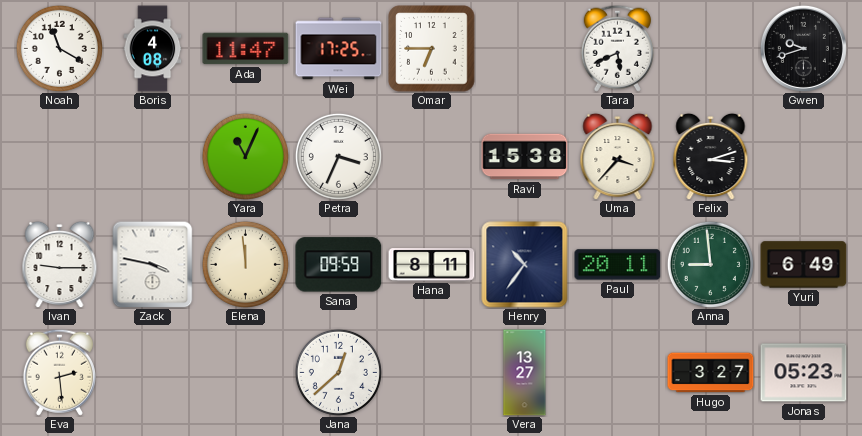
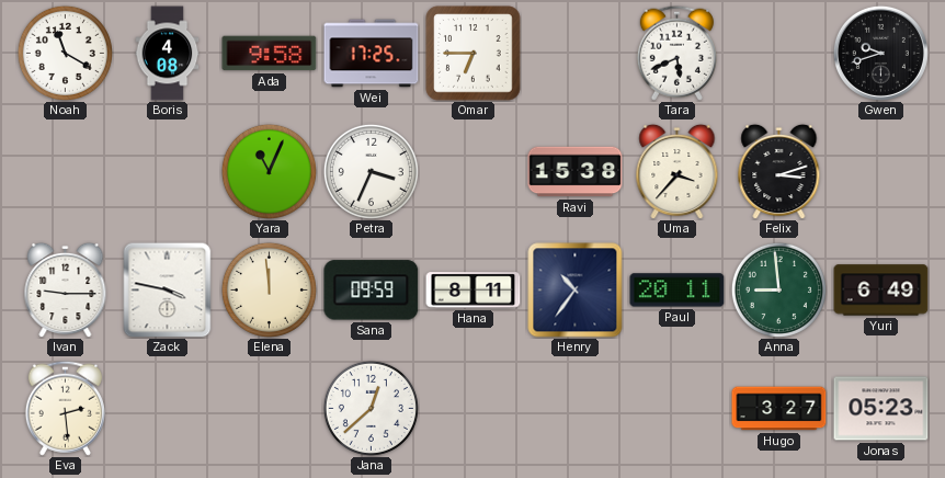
Ada: 11:47 -> 9:58 (270, 54)
Vera: 13:27 -> none (525, 373)
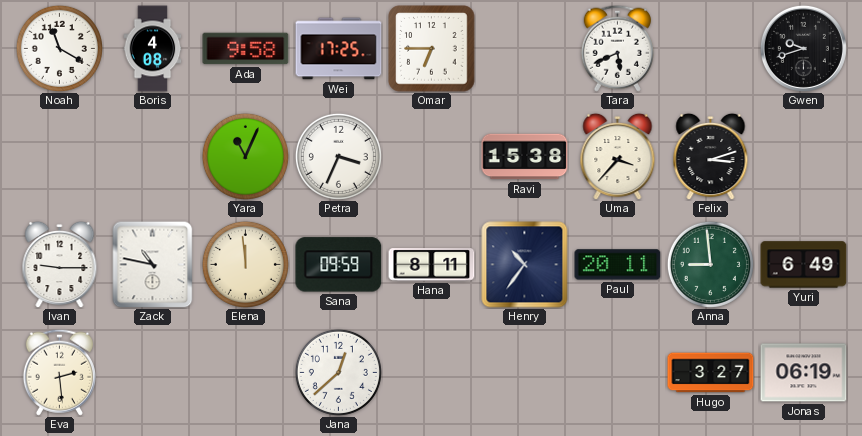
Zack: 3:47 -> 10:47 (153, 264)
Jonas: 05:23 -> 06:19 (804, 373)
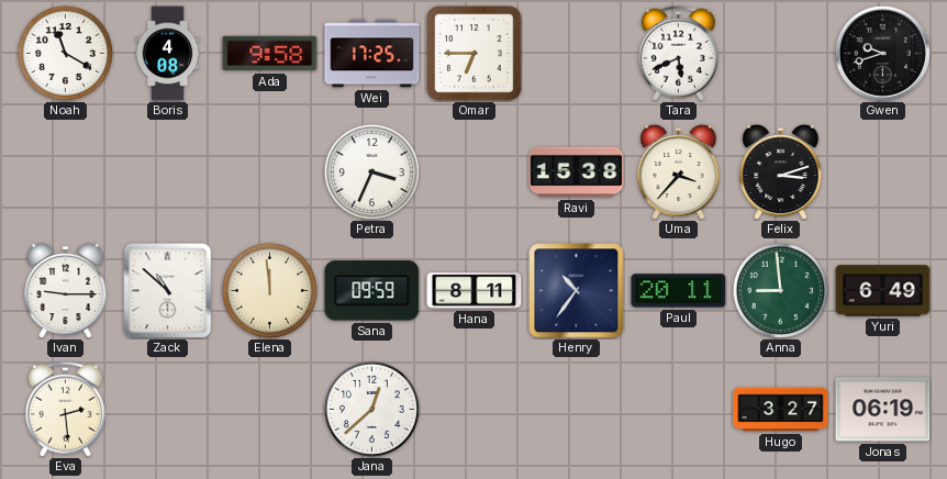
Yara: 11:04 -> none (245, 156)
Zack: 10:47 -> 10:52 (168, 290)
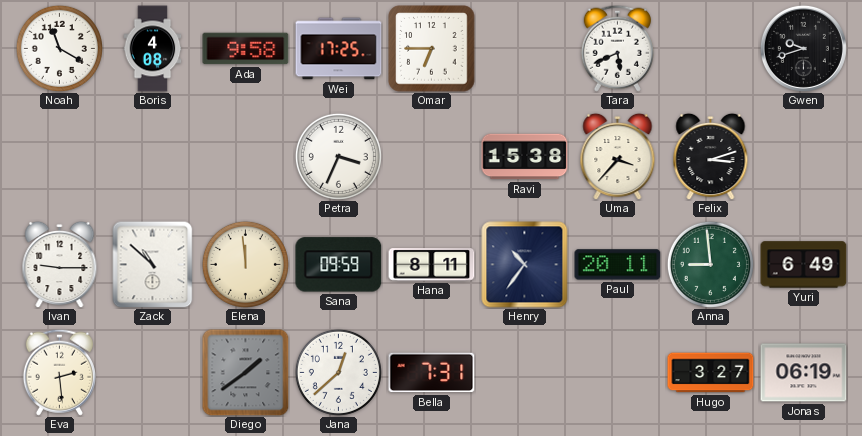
Diego: none -> 1:39 (246, 373)
Bella: none -> 7:31 (432, 373)
